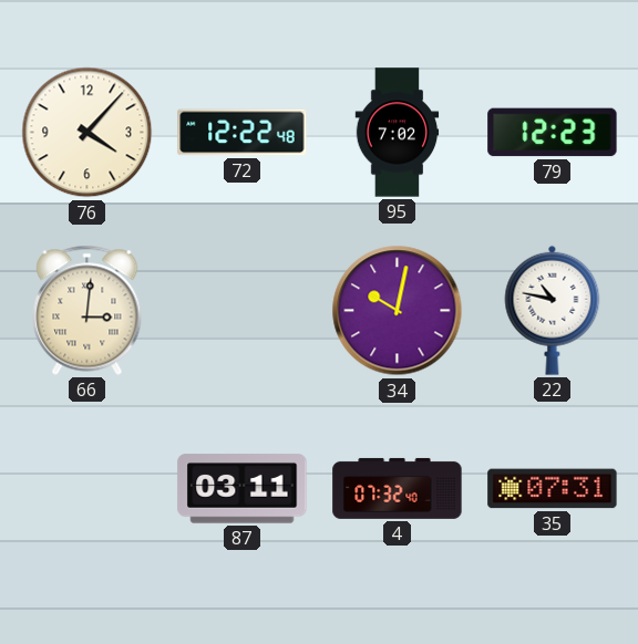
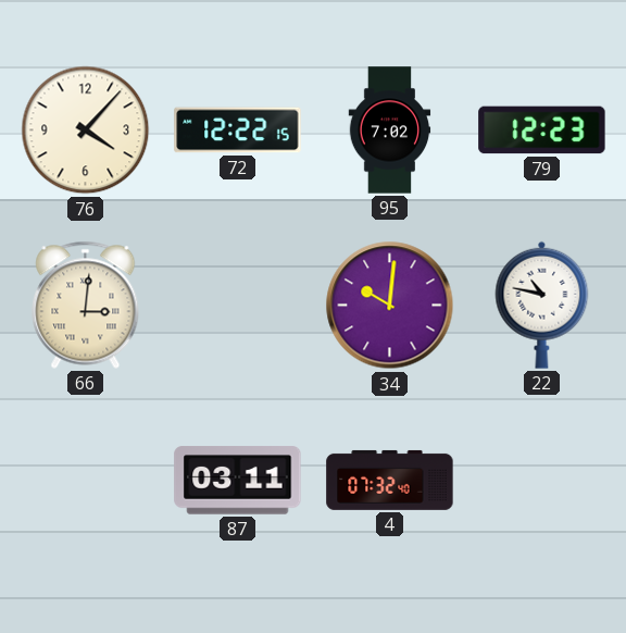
72: 12:22:48 -> 12:22:15 (238, 131)
34: 10:02 -> 10:01 (390, 306)
35: 07:31 -> none (553, 489)
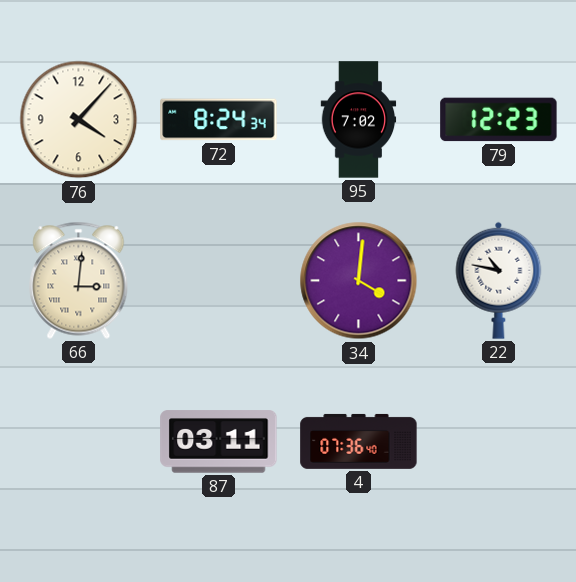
72: 12:22 -> 8:24 (219, 120)
34: 10:01 -> 4:01 (359, 281)
4: 07:32 -> 07:36 (359, 441)
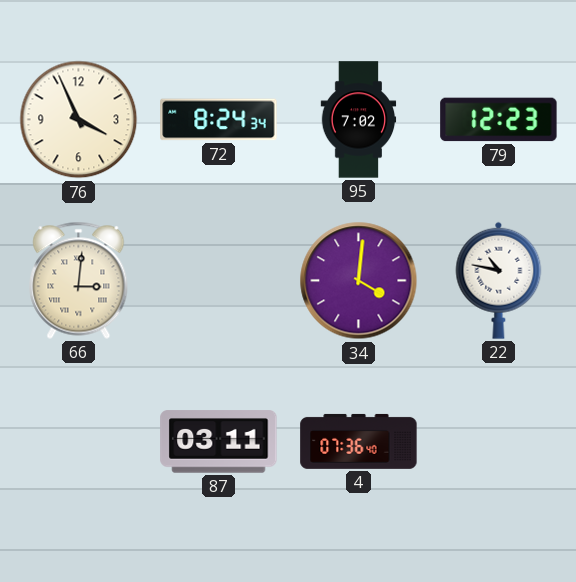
76: 4:07 -> 3:56 (79, 120)
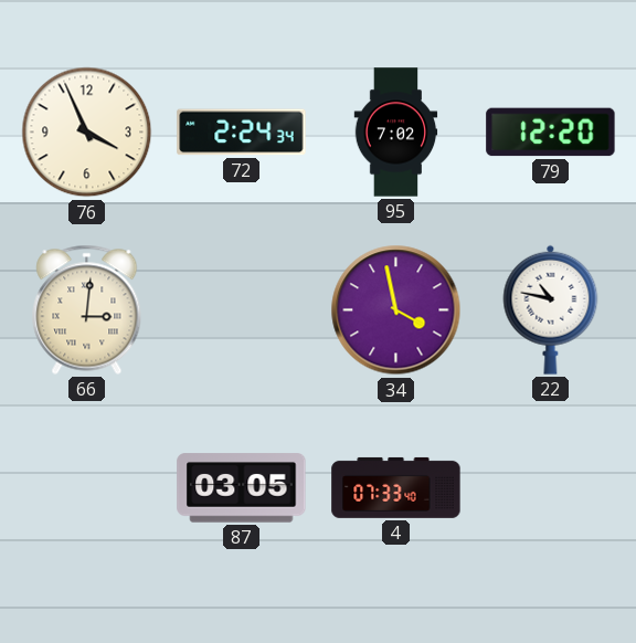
72: 8:24 -> 2:24 (242, 133)
79: 12:23 -> 12:20 (551, 133)
34: 4:01 -> 3:58 (396, 310)
87: 03:11 -> 03:05 (242, 488)
4: 07:36 -> 07:33 (396, 487)
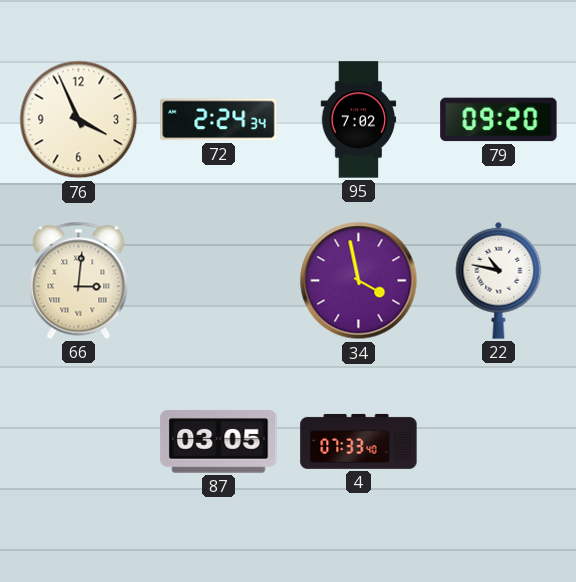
79: 12:20 -> 09:20 (499, 120)
